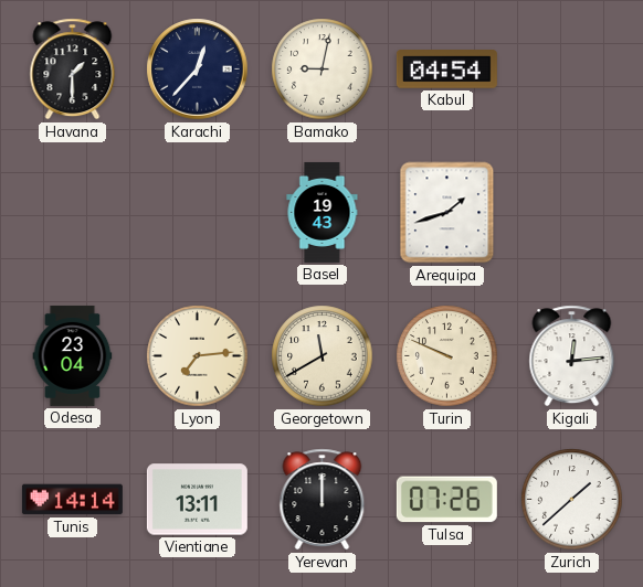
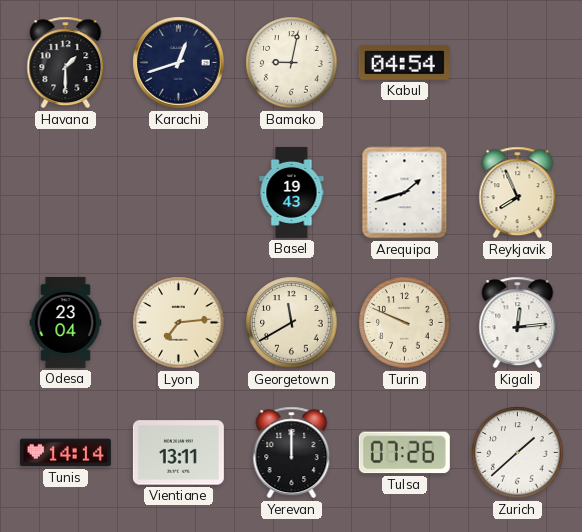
Karachi: 12:37 -> 12:42 (179, 63)
Reykjavik: none -> 7:56 (518, 193)
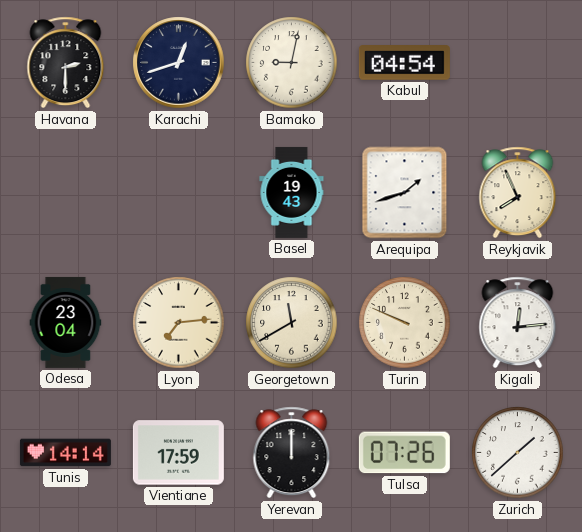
Havana: 1:30 -> 2:30 (66, 63)
Vientiane: 13:11 -> 17:59 (178, 453)
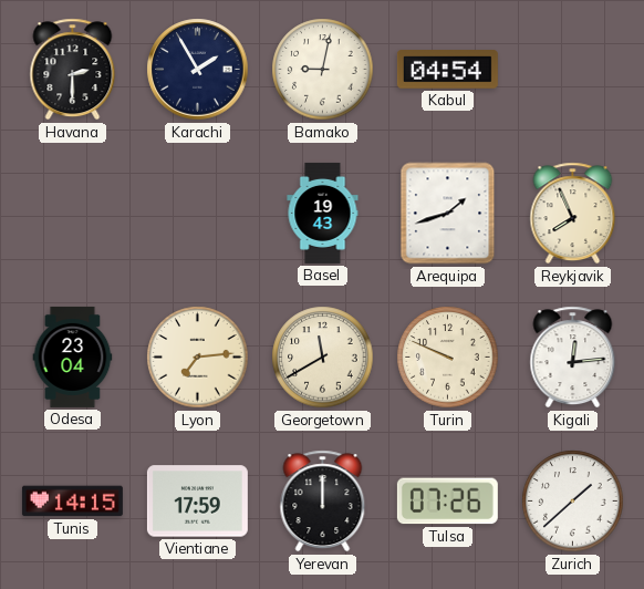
Karachi: 12:42 -> 1:55 (198, 70)
Tunis: 14:14 -> 14:15 (72, 502)
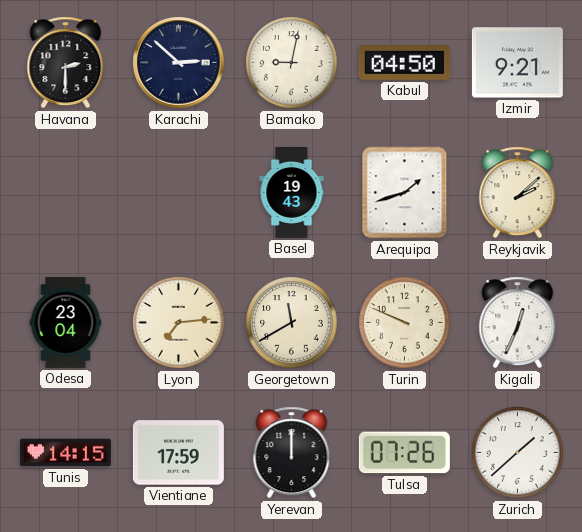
Karachi: 1:55 -> 2:52 (179, 63)
Kabul: 04:54 -> 04:50 (404, 63)
Izmir: none -> 9:21 (517, 63)
Reykjavik: 7:56 -> 2:08 (518, 193)
Kigali: 12:14 -> 12:34 (518, 323)
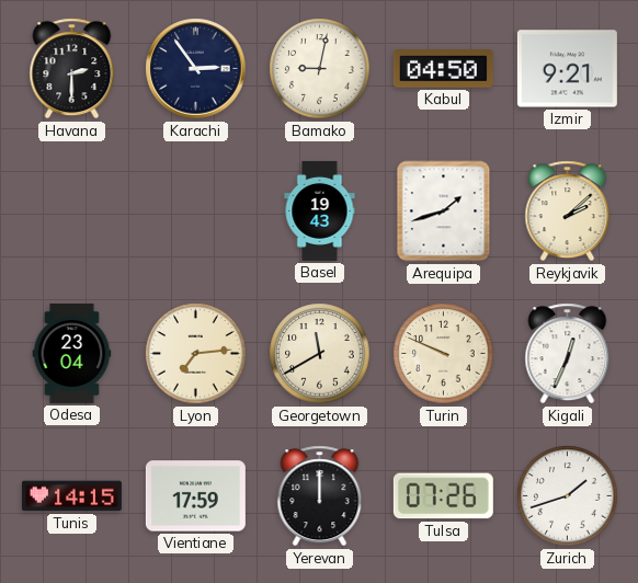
Karachi: 2:52 -> 2:54 (196, 69)
Zurich: 1:38 -> 1:42 (568, 496)
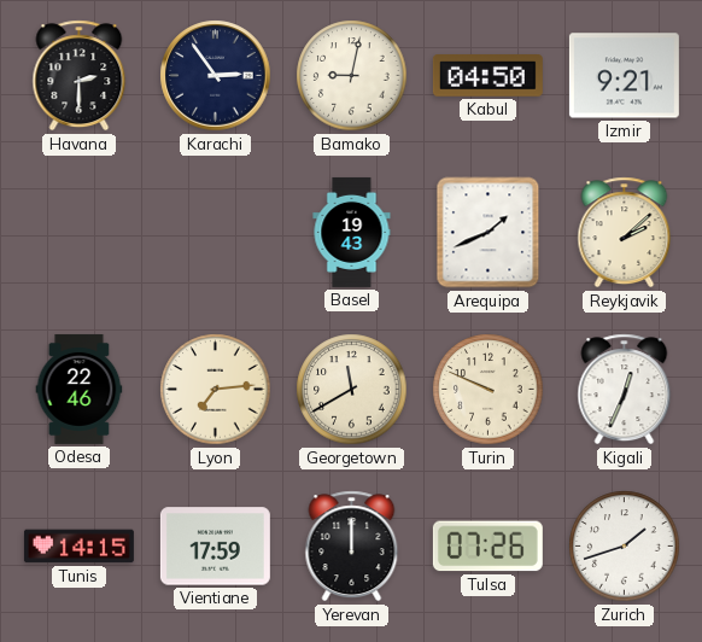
Arequipa: 1:42 -> 1:41 (489, 233)
Odesa: 23:04 -> 22:46 (80, 389)
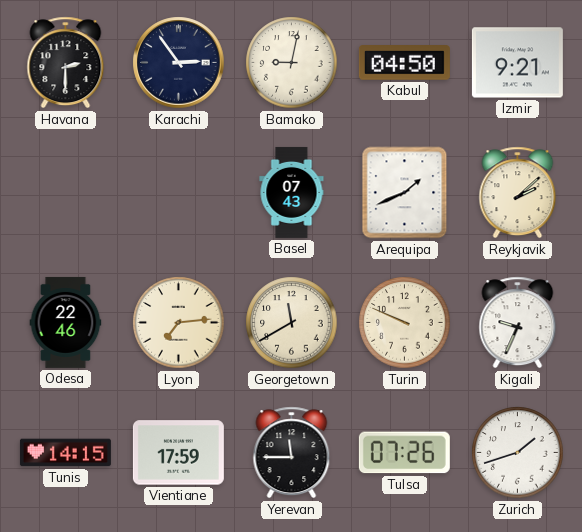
Basel: 19:43 -> 07:43 (292, 192)
Kigali: 12:34 -> 9:34 (518, 323)
Yerevan: 12:00 -> 11:45 (292, 453)
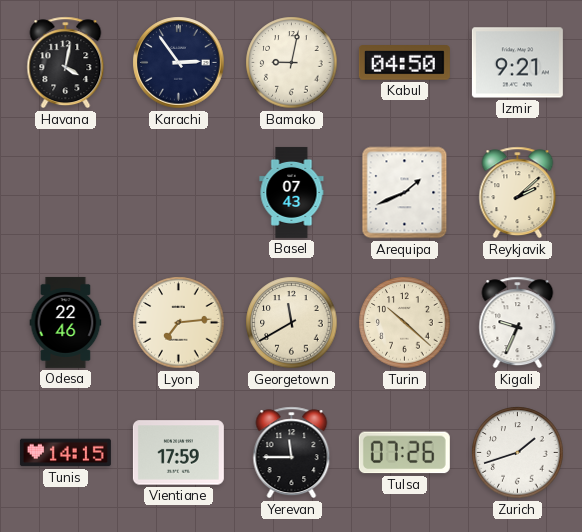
Havana: 2:30 -> 4:02 (66, 63)
Turin: 9:49 -> 10:22 (405, 323)
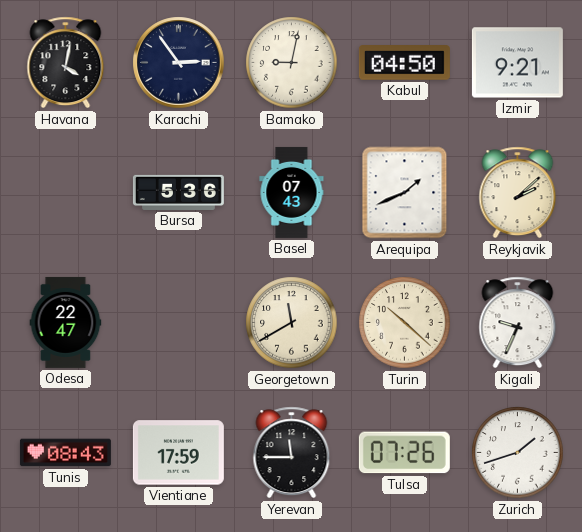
Bursa: none -> 5:36 (178, 192)
Odesa: 22:46 -> 22:47 (66, 322)
Lyon: 7:14 -> none (179, 323)
Tunis: 14:15 -> 08:43 (65, 453)
